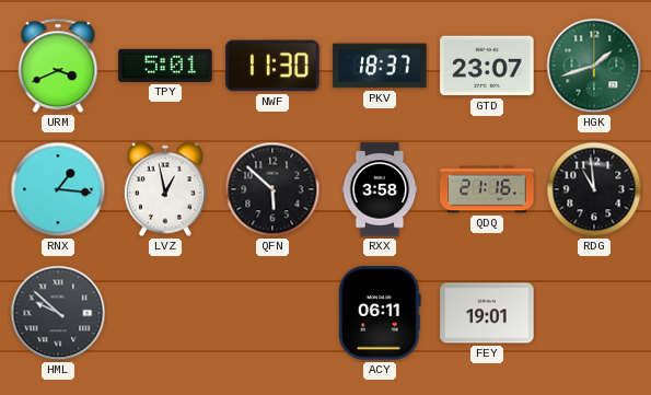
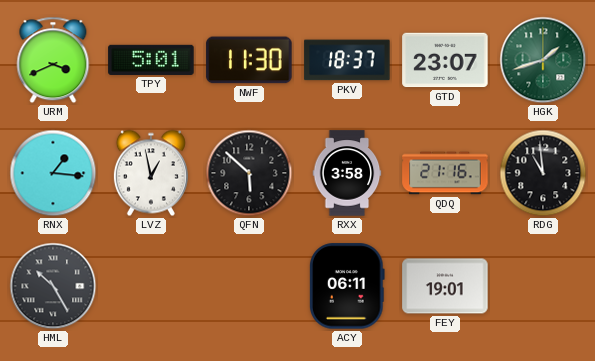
HML: 9:52 -> 10:25 (53, 286)
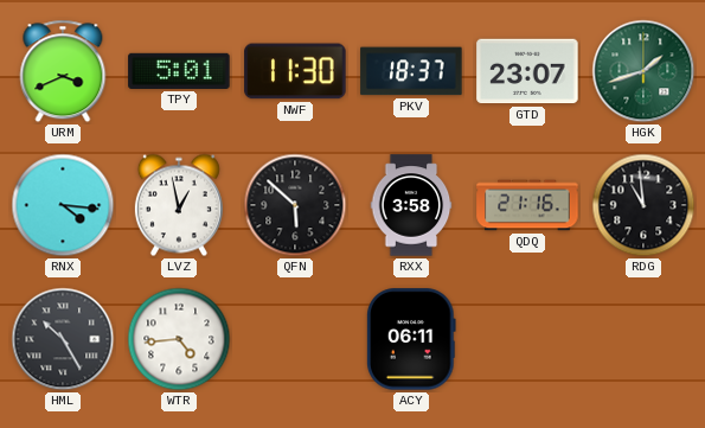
RNX: 1:16 -> 4:16 (63, 205)
WTR: none -> 4:44 (179, 339)
FEY: 19:01 -> none (445, 286)
